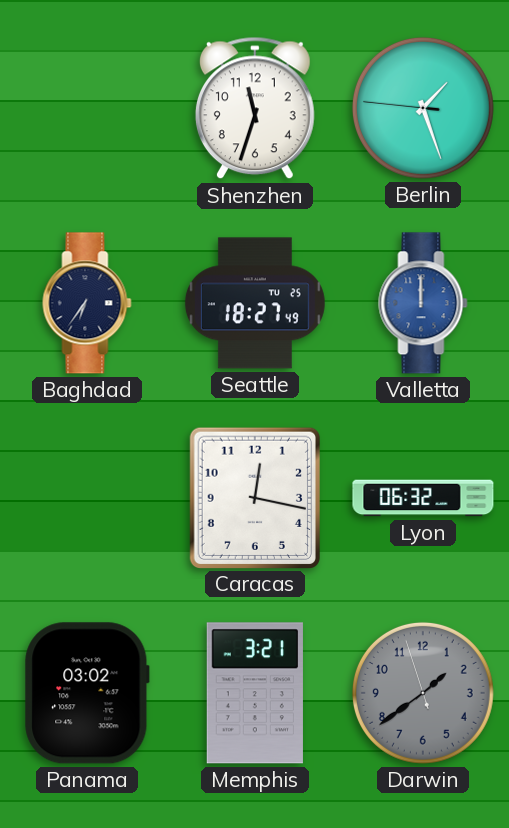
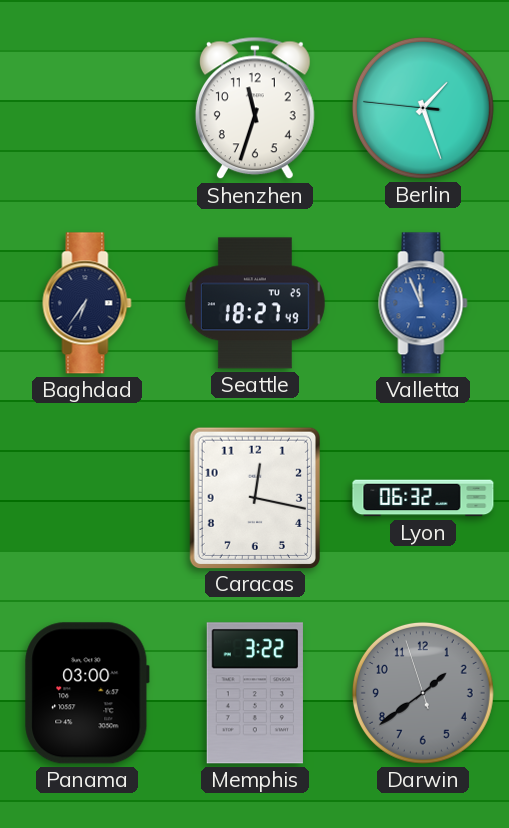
Valletta: 12:00 -> 11:56 (423, 303)
Panama: 03:02 -> 03:00 (87, 693)
Memphis: 3:21 -> 3:22 (255, 693)
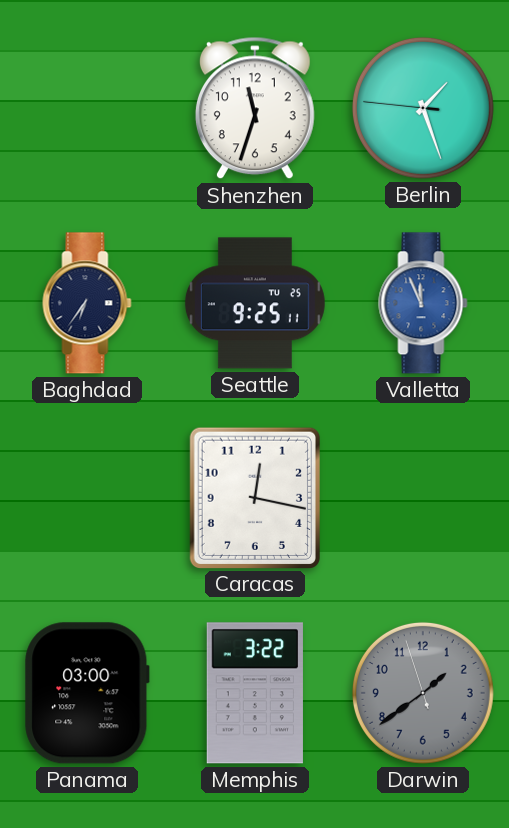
Seattle: 18:27 -> 9:25 (255, 303)
Lyon: 06:32 -> none (423, 498)
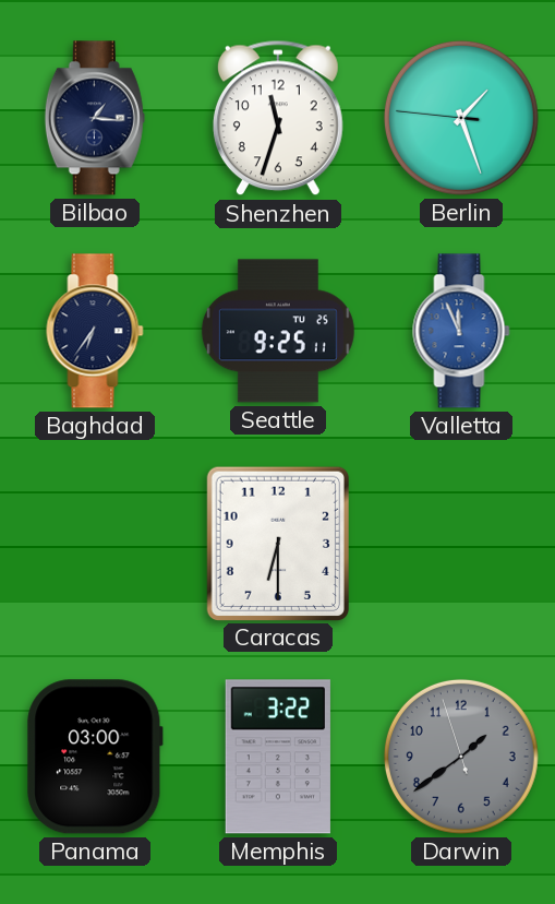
Bilbao: none -> 1:16 (95, 118)
Caracas: 12:17 -> 6:30 (277, 543)
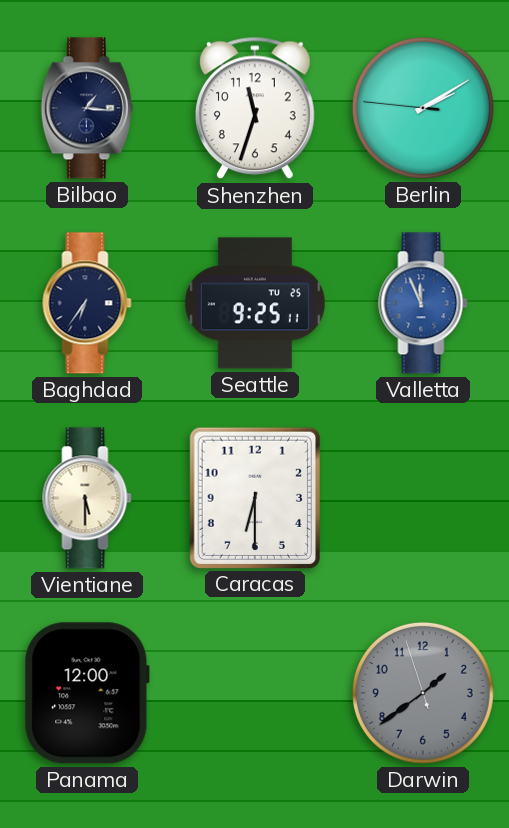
Berlin: 1:26 -> 2:09 (423, 108)
Vientiane: none -> 5:30 (87, 498)
Panama: 03:00 -> 12:00 (87, 693)
Memphis: 3:22 -> none (278, 757)
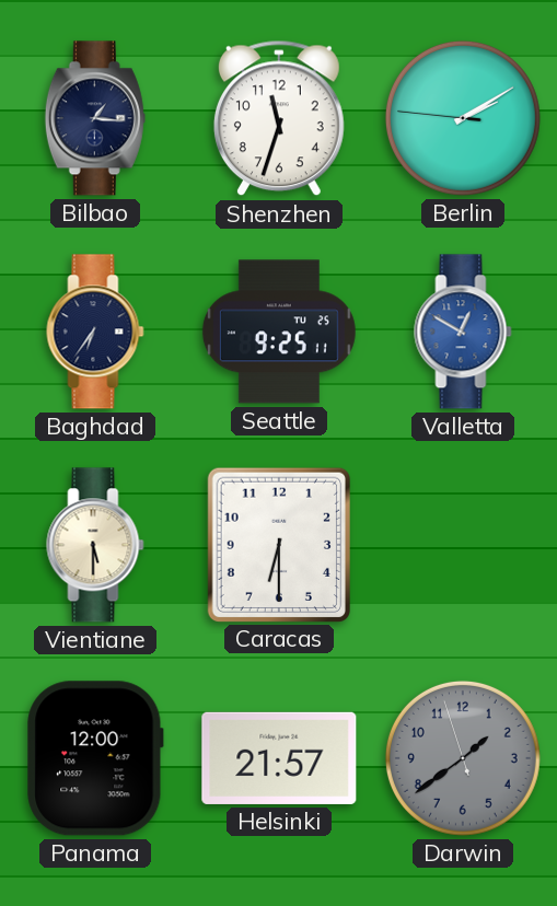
Valletta: 11:56 -> 12:50 (463, 332)
Helsinki: none -> 21:57 (279, 758)
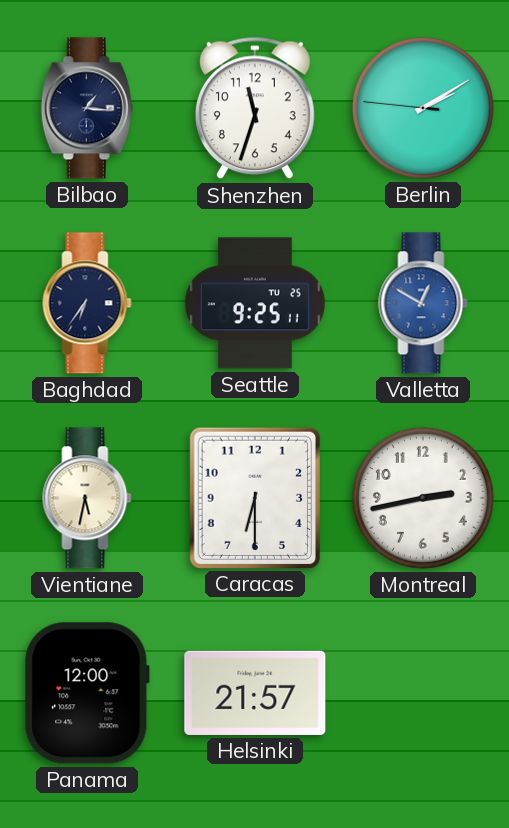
Vientiane: 5:30 -> 5:32 (87, 498)
Montreal: none -> 2:43 (423, 498)
Darwin: 1:38 -> none (463, 758)
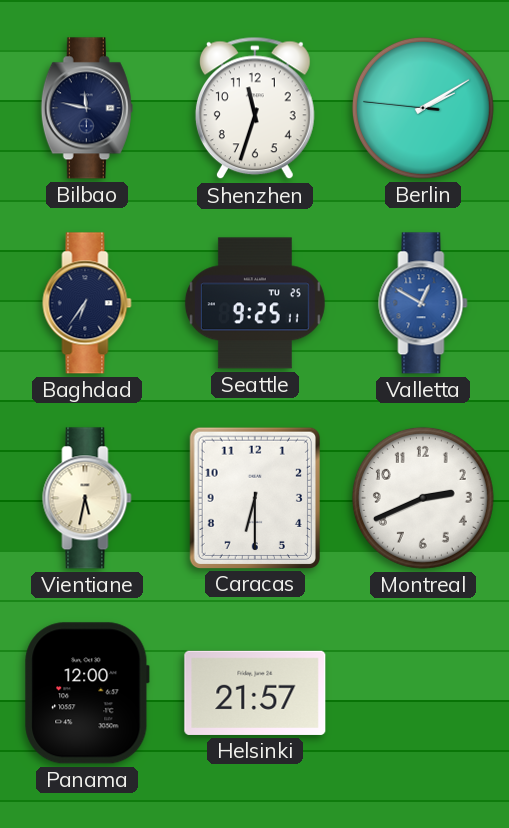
Bilbao: 1:16 -> 11:47 (87, 108)
Montreal: 2:43 -> 2:41 (423, 498)
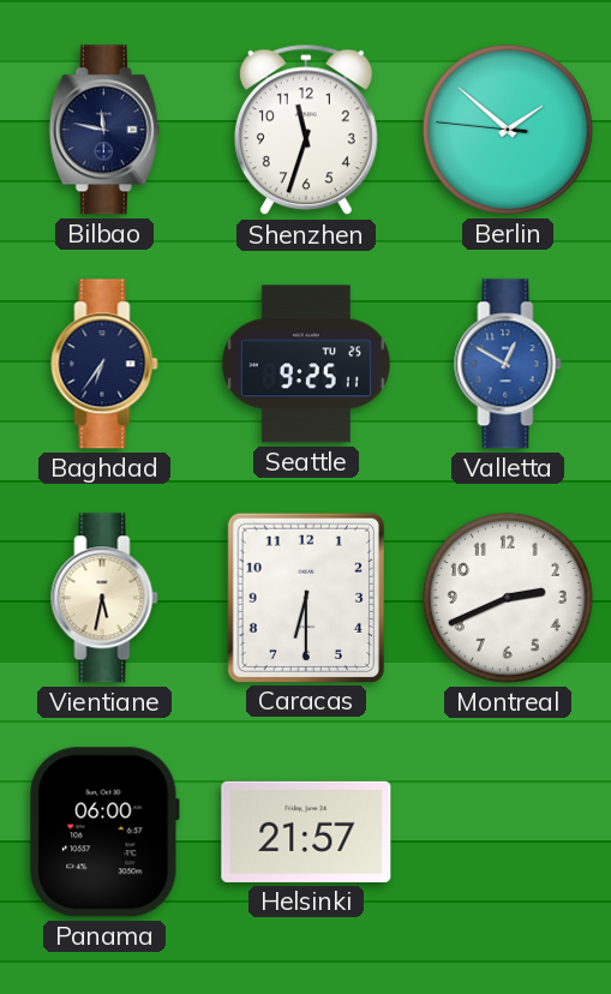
Berlin: 2:09 -> 1:51 (508, 130)
Panama: 12:00 -> 06:00 (104, 832)
